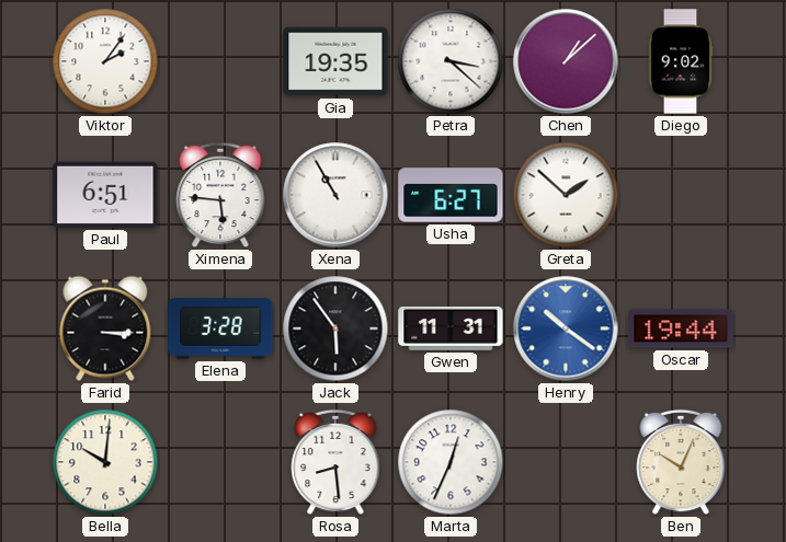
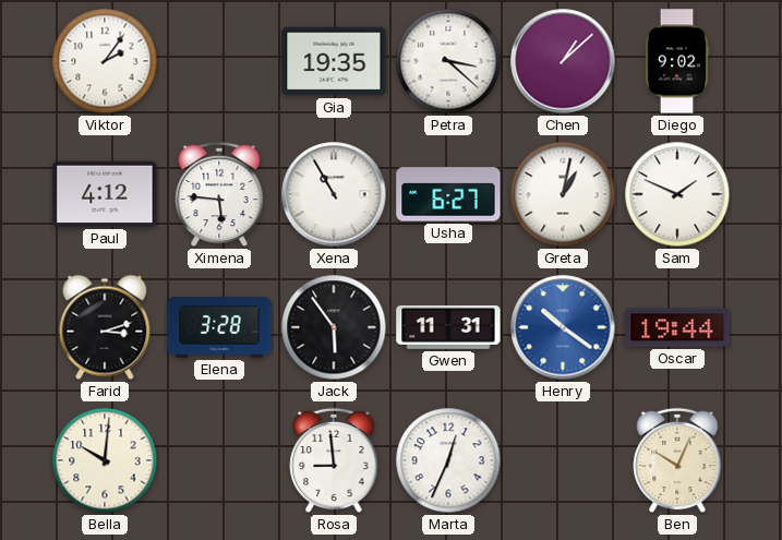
Paul: 6:51 -> 4:12 (105, 194)
Greta: 1:52 -> 1:02 (563, 194)
Sam: none -> 1:49 (677, 194)
Farid: 3:15 -> 3:12 (105, 327)
Rosa: 8:29 -> 8:59 (334, 460)
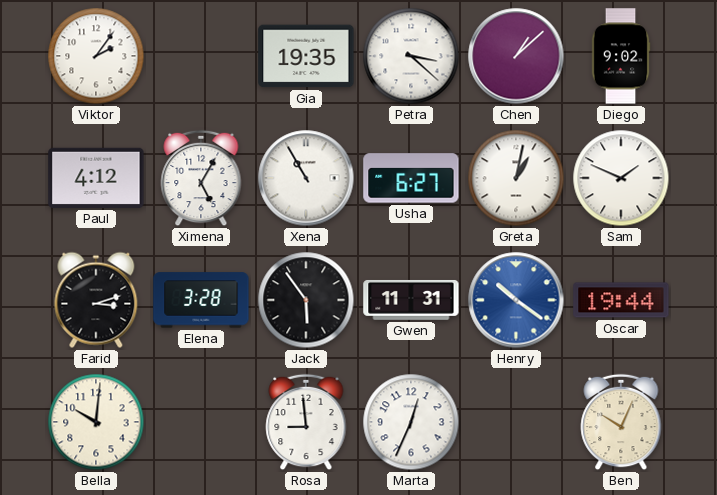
Ximena: 5:46 -> 5:05 (201, 178)
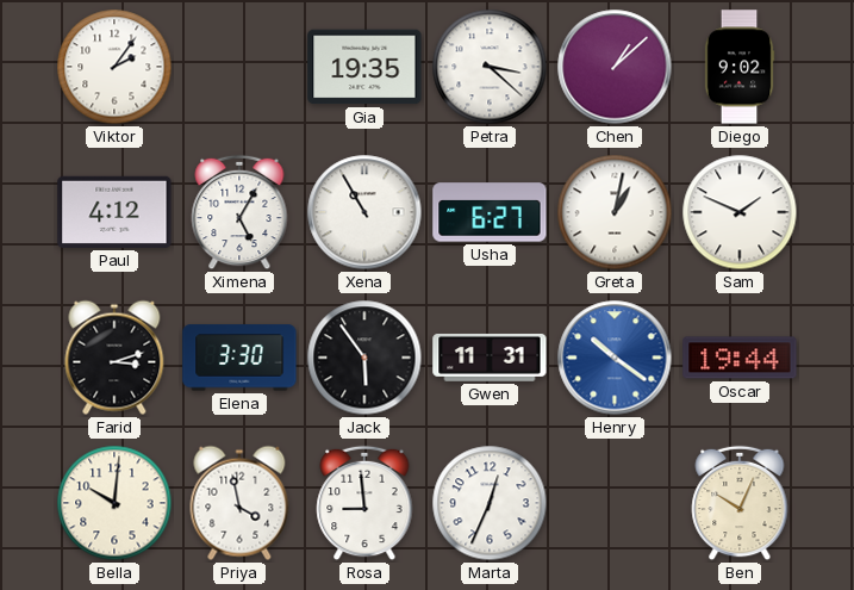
Elena: 3:28 -> 3:30 (239, 358)
Priya: none -> 3:58 (239, 503)
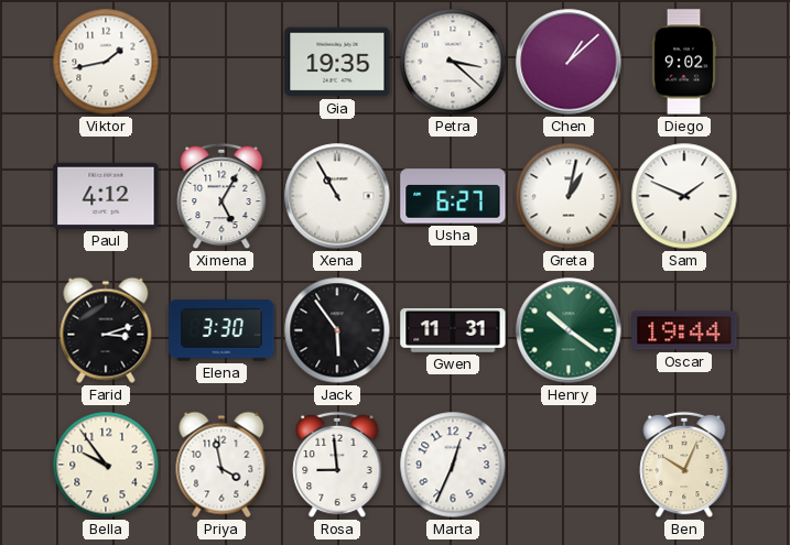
Viktor: 2:06 -> 1:43 (106, 62)
Henry dial: blue -> green (569, 330)
Bella: 10:01 -> 9:54 (106, 465)
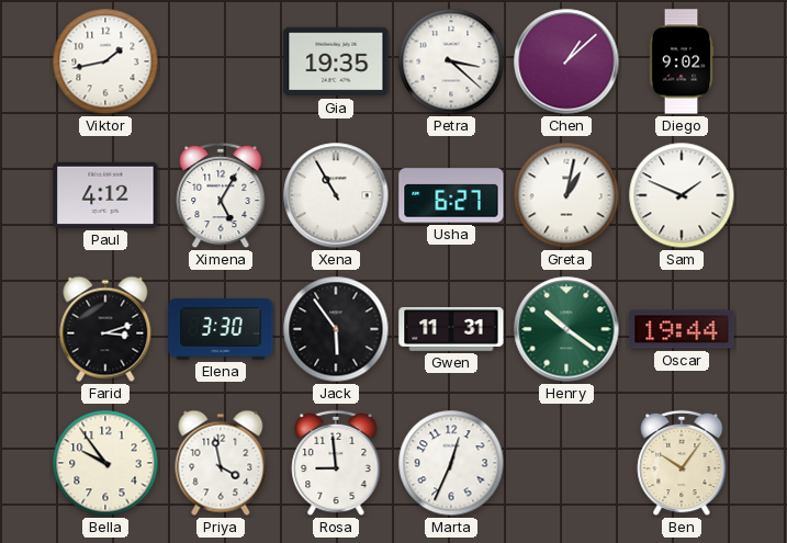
Ben: 10:04 -> 10:06 (682, 463)
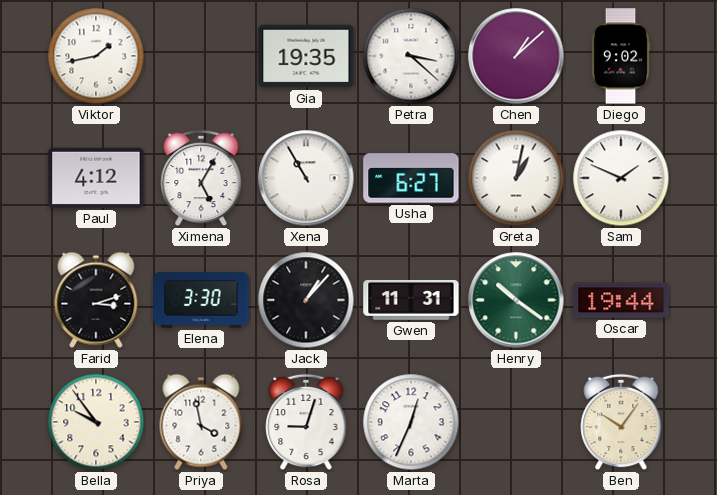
Jack: 5:54 -> 1:07 (306, 300)
Rosa: 8:59 -> 9:03 (306, 422)
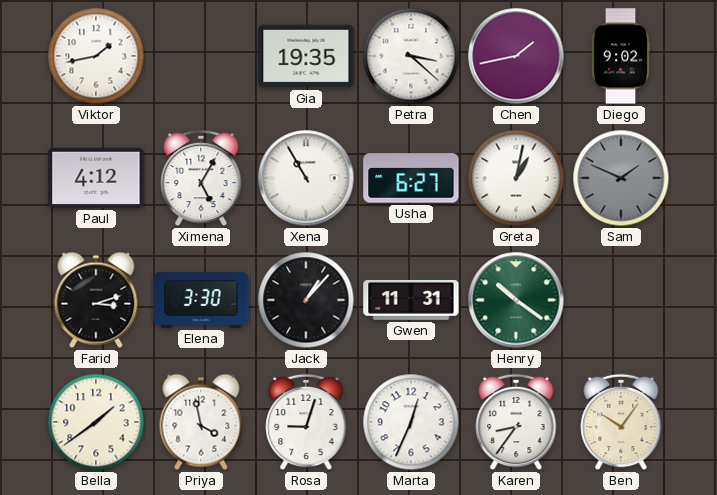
Chen: 1:08 -> 1:43 (516, 56)
Sam dial: white -> grey (621, 178)
Oscar: 19:44 -> none (621, 300)
Bella: 9:54 -> 1:39 (96, 422)
Karen: none -> 8:36 (516, 422)
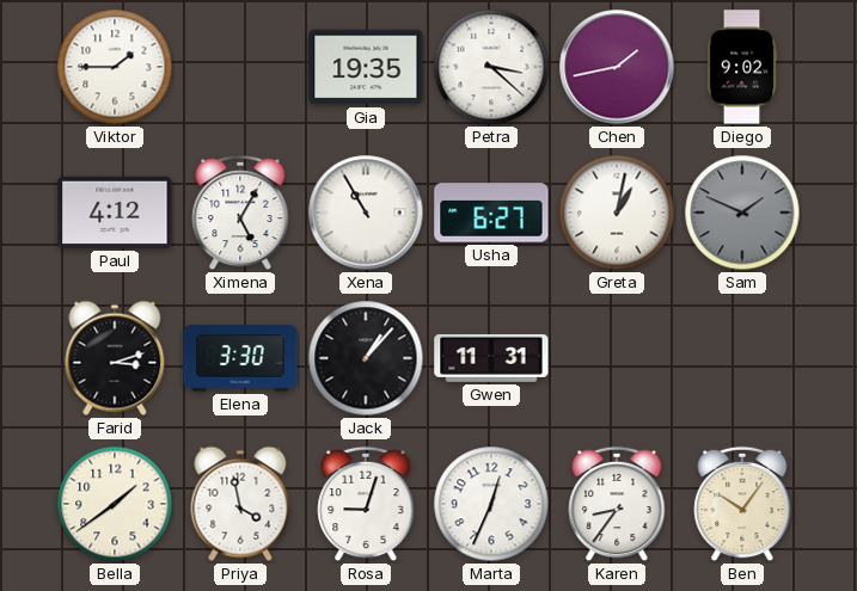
Viktor: 1:43 -> 1:45 (115, 67)
Henry: 10:21 -> none (516, 300)
